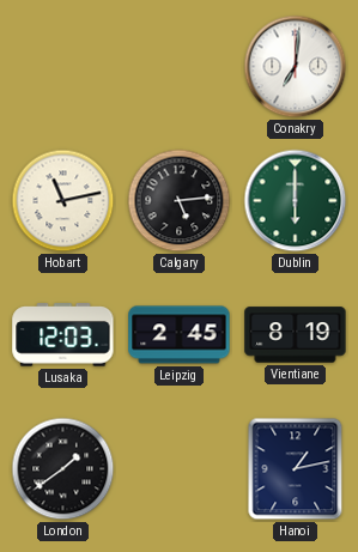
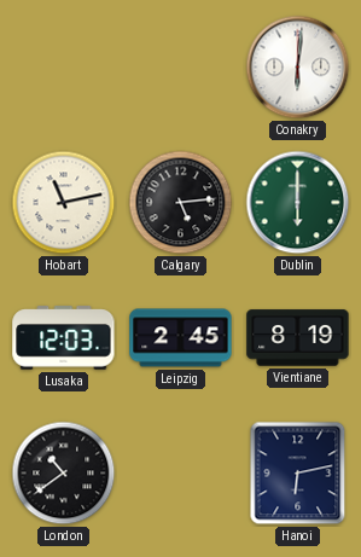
Conakry: 7:01 -> 6:01 (298, 68)
London: 1:39 -> 10:39 (64, 474)
Hanoi: 1:13 -> 6:13 (298, 474)
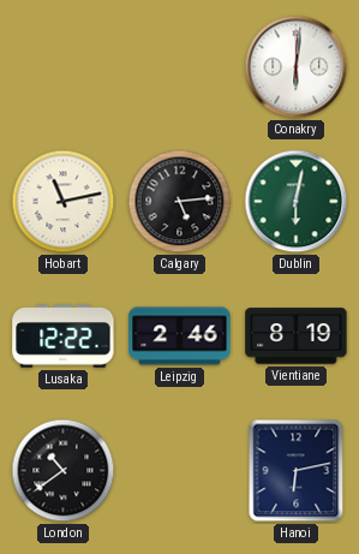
Dublin: 6:00 -> 6:02 (297, 202)
Lusaka: 12:03 -> 12:22 (64, 336)
Leipzig: 2:45 -> 2:46 (180, 336)
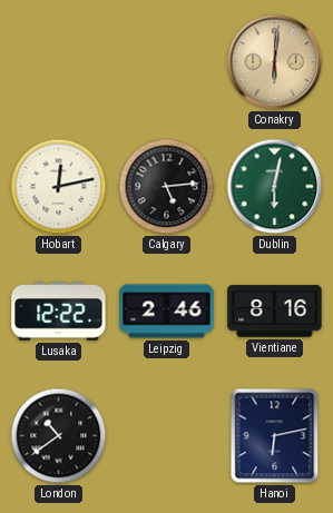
Conakry dial: white -> champagne (275, 62)
Hobart: 11:13 -> 12:13 (59, 187)
Vientiane: 8:19 -> 8:16 (275, 312)
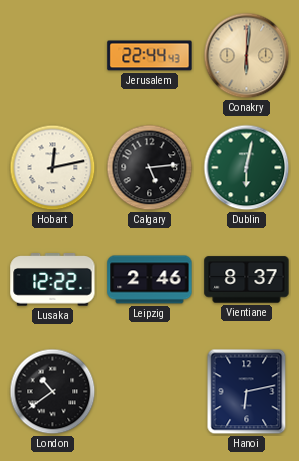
Jerusalem: none -> 22:44 (150, 56)
Vientiane: 8:16 -> 8:37 (247, 280)
